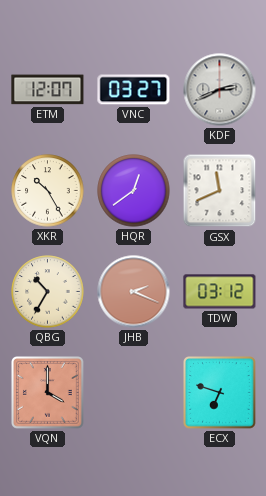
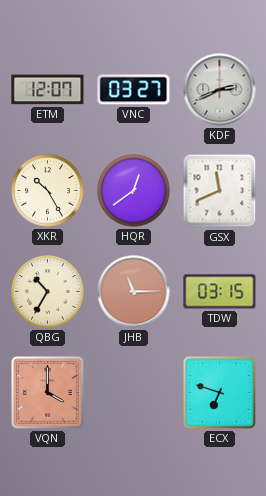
JHB: 2:19 -> 11:15 (134, 292)
TDW: 03:12 -> 03:15 (220, 292)
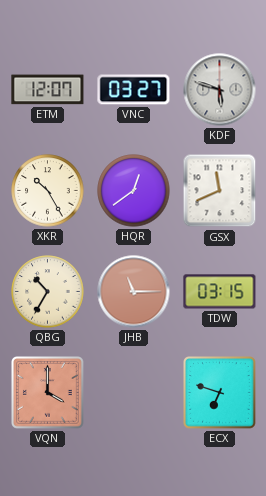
KDF: 2:41 -> 5:48 (220, 90)
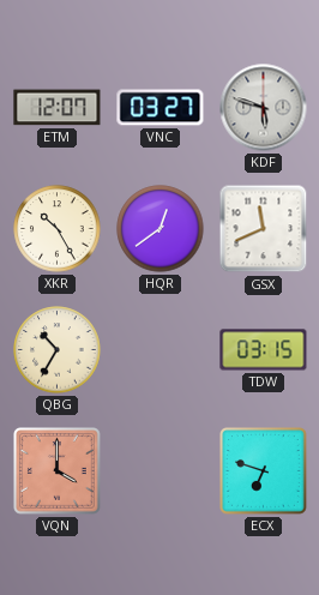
JHB: 11:15 -> none (134, 292)
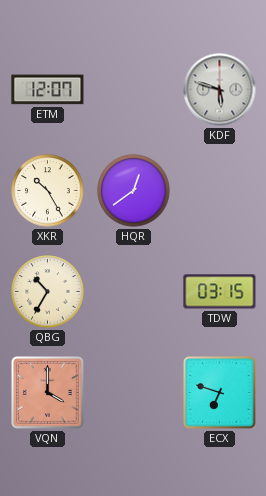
VNC: 03:27 -> none (161, 108)
GSX: 11:41 -> none (264, 229)
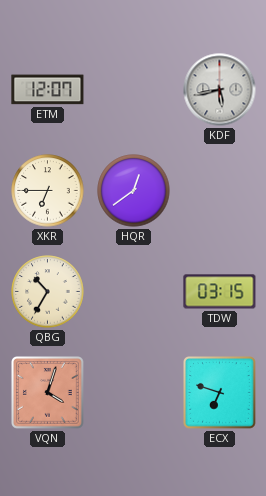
KDF: 5:48 -> 5:43 (220, 90)
XKR: 10:25 -> 6:45 (48, 191)
VQN: 4:00 -> 4:03 (48, 393)
